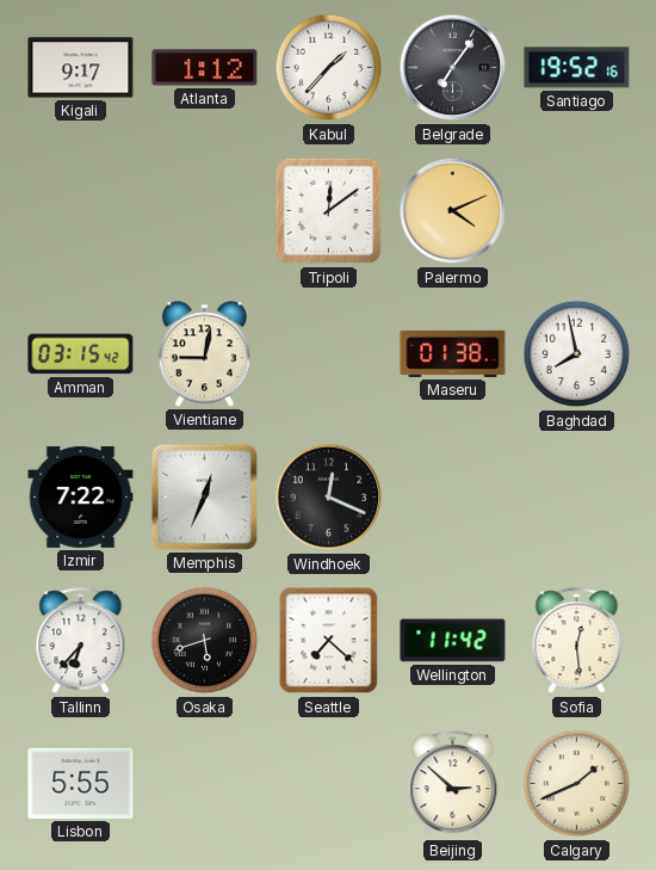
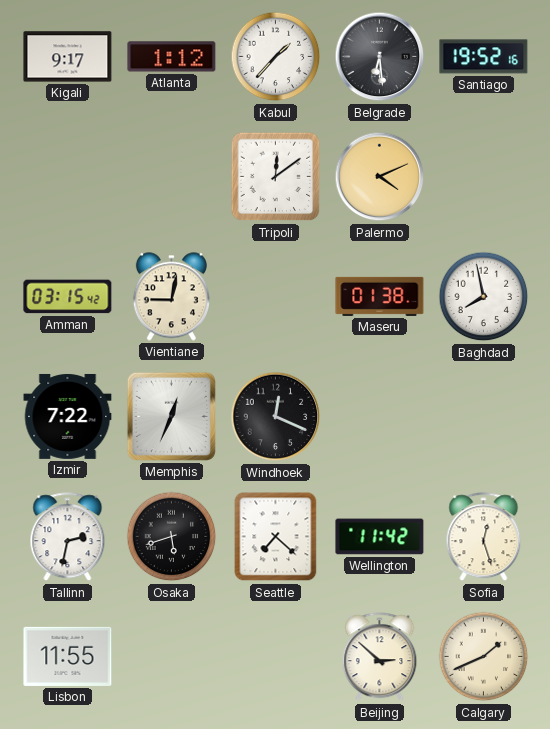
Belgrade: 7:06 -> 6:29 (380, 57)
Tallinn: 6:37 -> 2:32 (68, 537)
Sofia: 12:29 -> 12:27 (484, 537)
Lisbon: 5:55 -> 11:55 (68, 656)
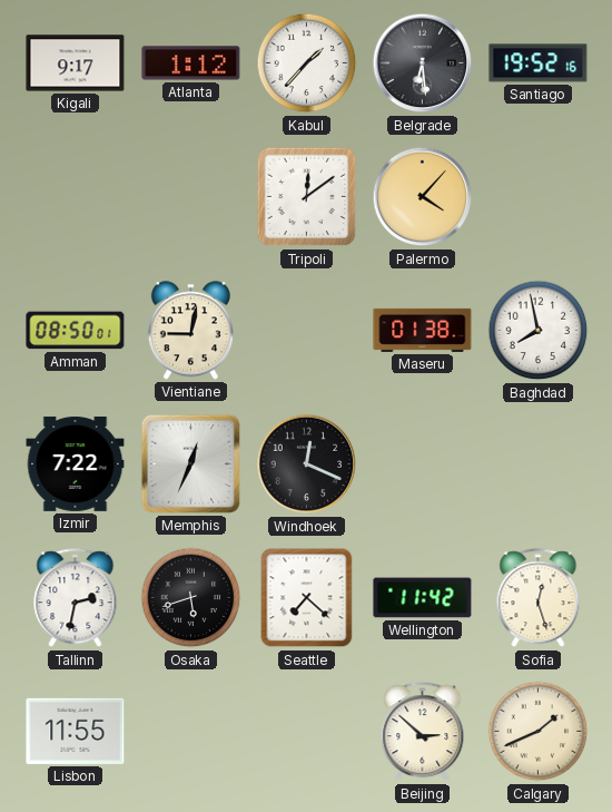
Palermo: 4:11 -> 4:07 (423, 197)
Amman: 03:15 -> 08:50 (76, 331)
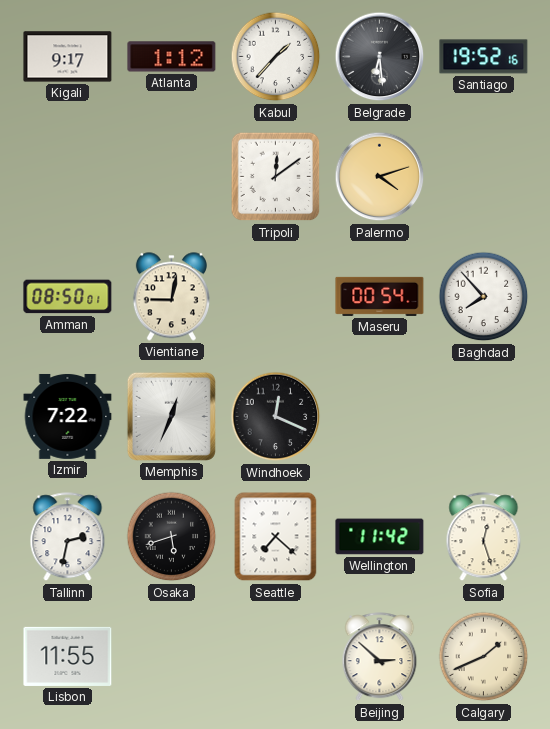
Palermo: 4:07 -> 4:12 (380, 177)
Maseru: 01:38 -> 00:54 (380, 296)
Baghdad: 7:58 -> 7:53 (484, 297)
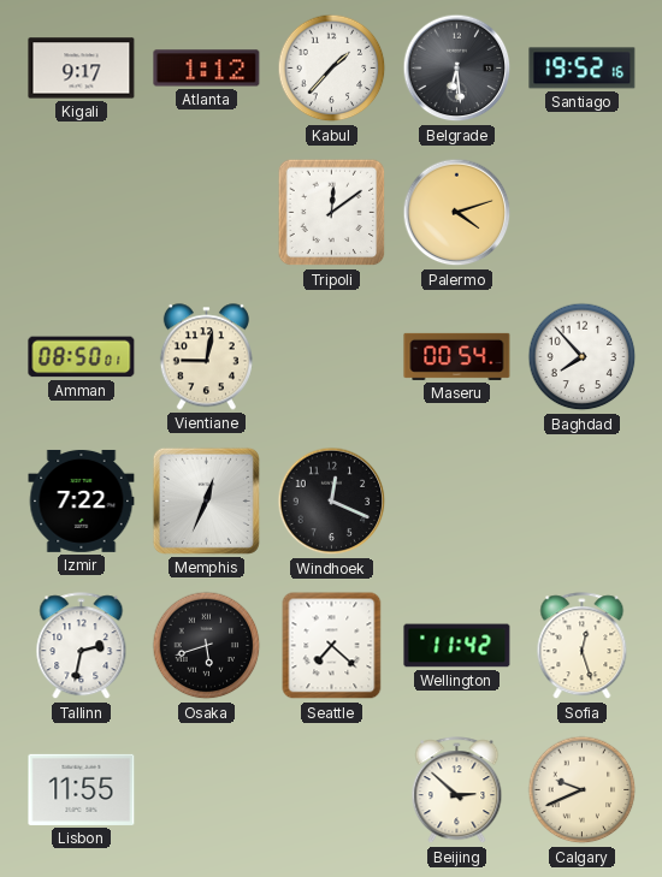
Calgary: 1:41 -> 9:41 (583, 790)
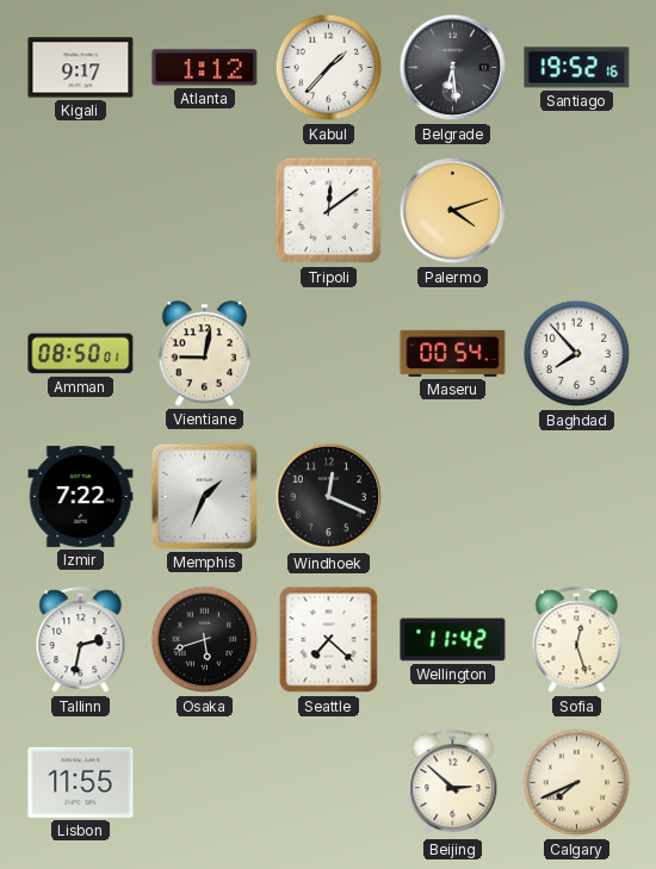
Memphis: 12:34 -> 1:34 (204, 496)
Calgary: 9:41 -> 7:41 (577, 783)
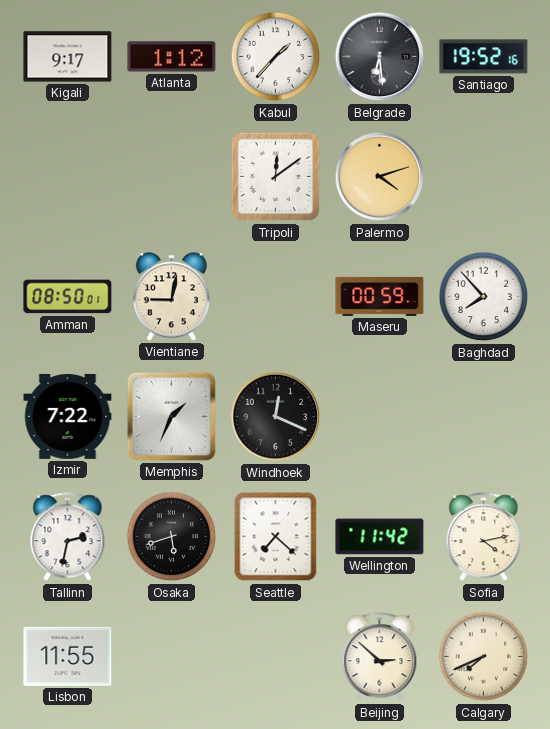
Maseru: 00:54 -> 00:59 (380, 296)
Sofia: 12:27 -> 4:13 (484, 537)
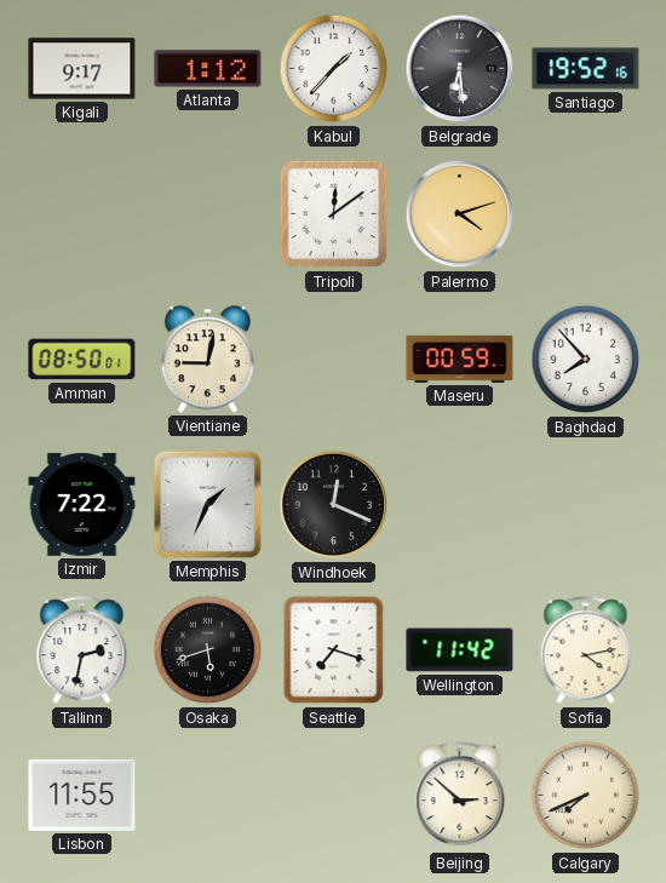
Seattle: 7:22 -> 7:18 (334, 650)
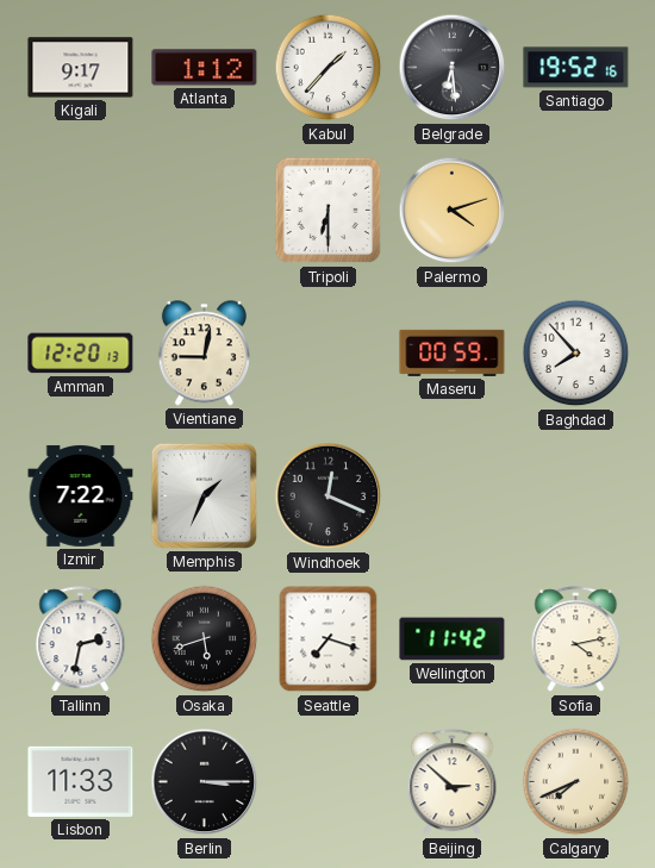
Tripoli: 12:09 -> 6:30 (329, 211)
Amman: 08:50 -> 12:20 (81, 354)
Lisbon: 11:55 -> 11:33 (81, 781)
Berlin: none -> 3:15 (205, 782)
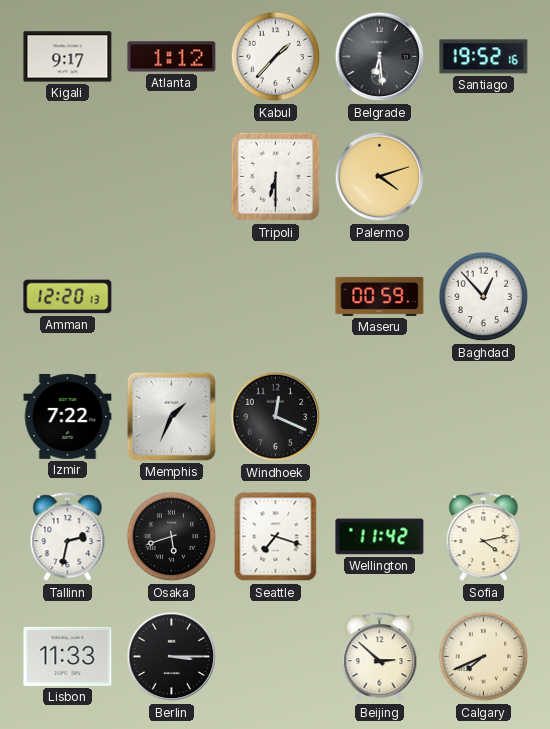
Vientiane: 9:02 -> none (204, 354)
Baghdad: 7:53 -> 12:53 (484, 297)
